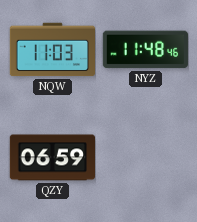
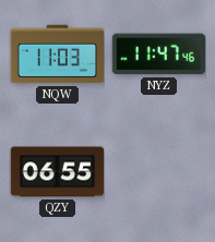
NYZ: 11:48 -> 11:47 (158, 55)
QZY: 06:59 -> 06:55 (57, 172)
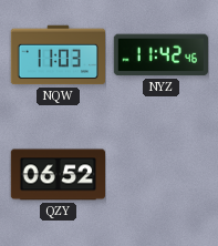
NYZ: 11:47 -> 11:42 (160, 55)
QZY: 06:55 -> 06:52 (58, 175)
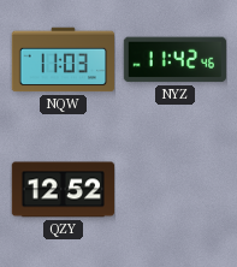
QZY: 06:52 -> 12:52 (63, 190)
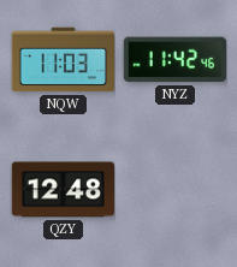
QZY: 12:52 -> 12:48 (63, 190)
